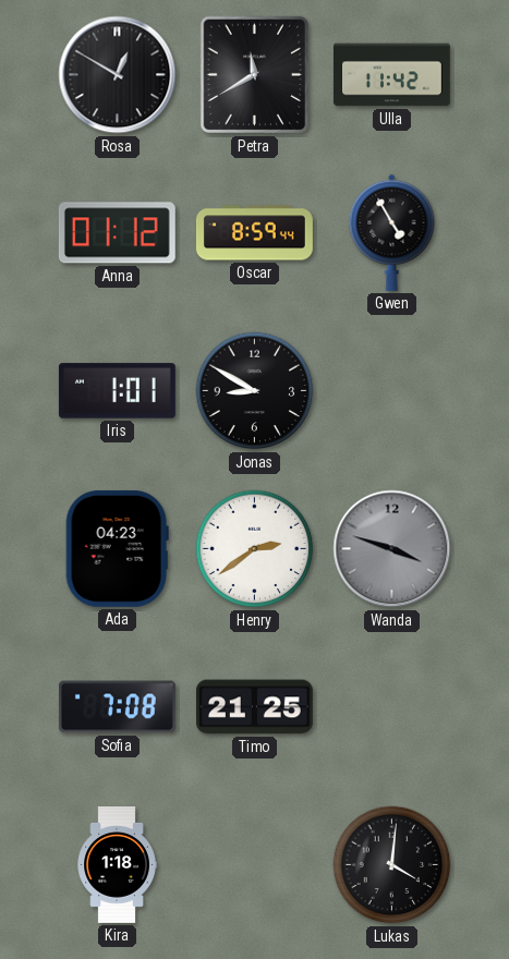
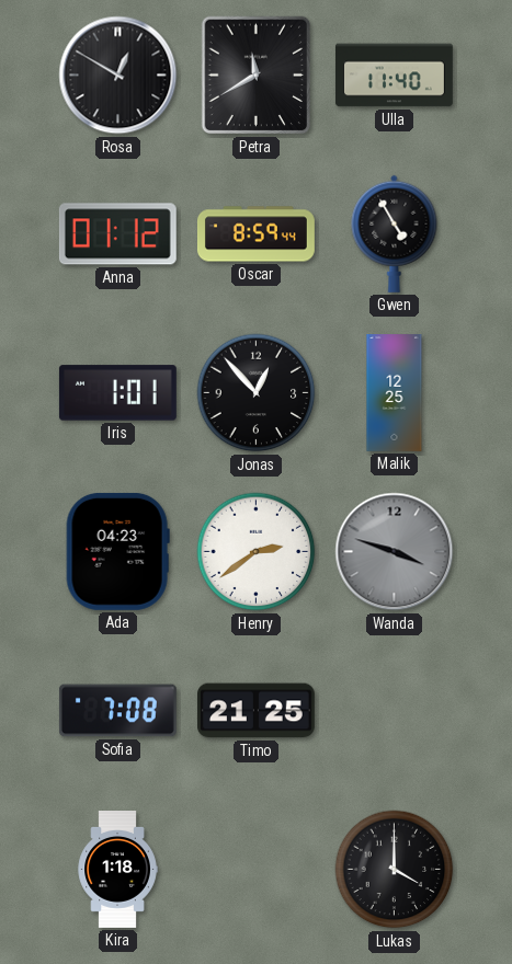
Ulla: 11:42 -> 11:40 (394, 76)
Jonas: 8:50 -> 12:53 (257, 393)
Malik: none -> 12:25 (395, 393)
Lukas: 4:01 -> 4:00 (395, 870)
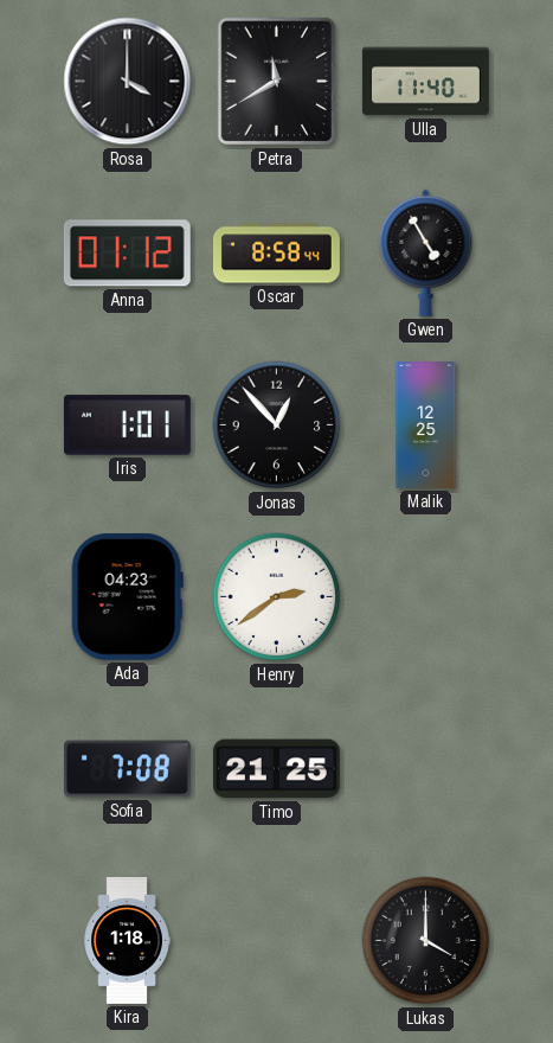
Rosa: 12:50 -> 4:00 (128, 82)
Oscar: 8:59 -> 8:58 (276, 254)
Wanda: 3:48 -> none (395, 552)
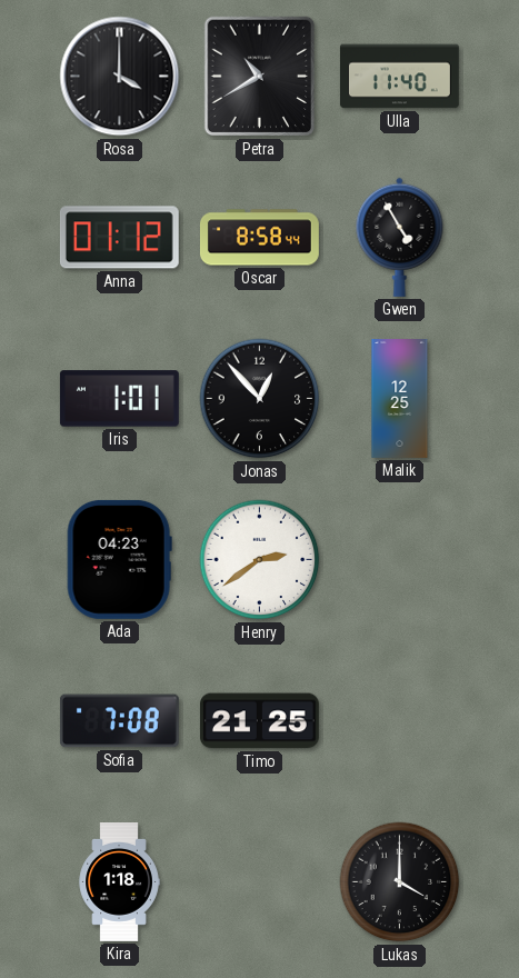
Petra: 11:40 -> 10:40 (260, 77)
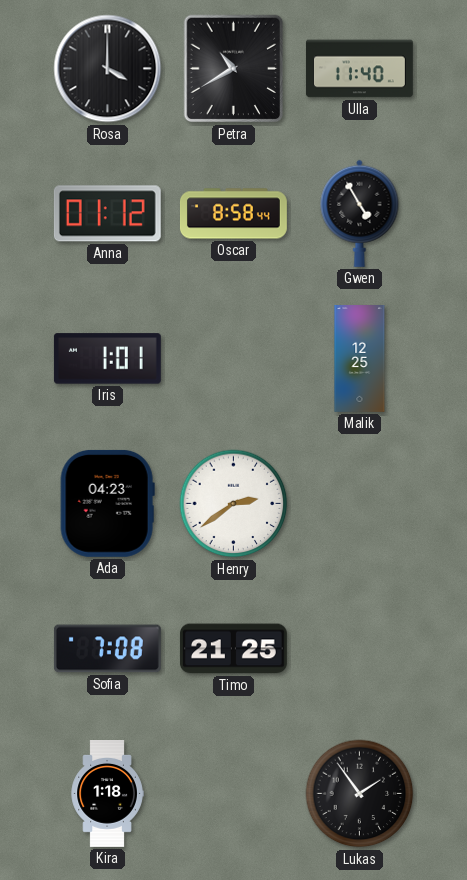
Jonas: 12:53 -> none (260, 399)
Lukas: 4:00 -> 1:54 (360, 794)
